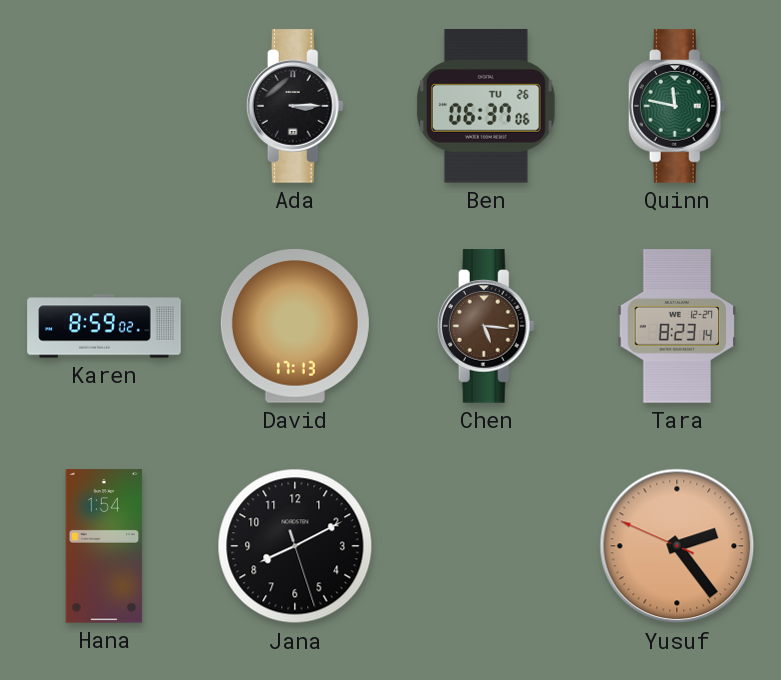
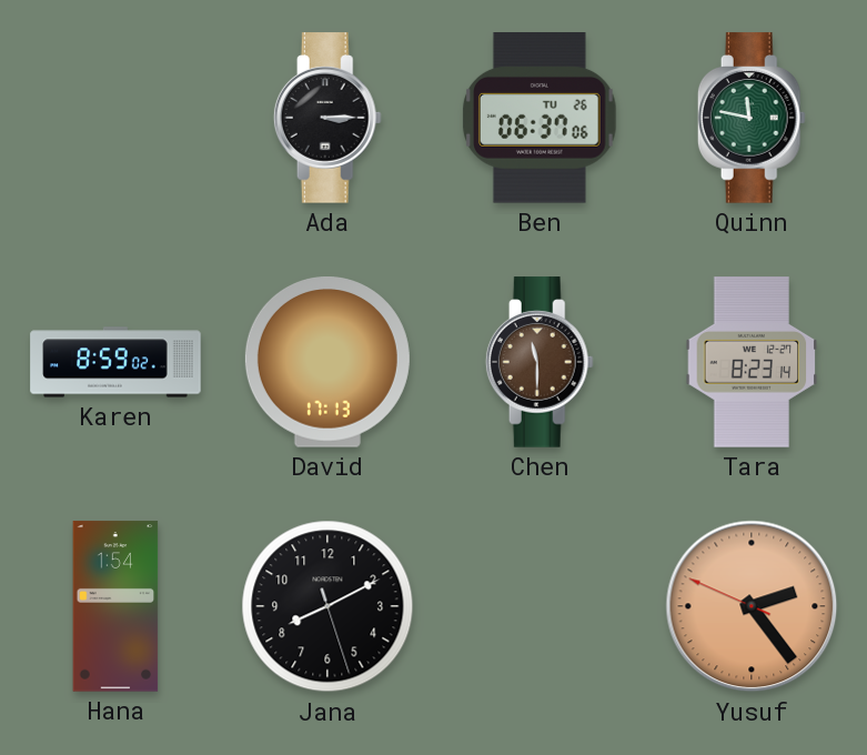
Chen: 5:16 -> 11:30 (540, 362)
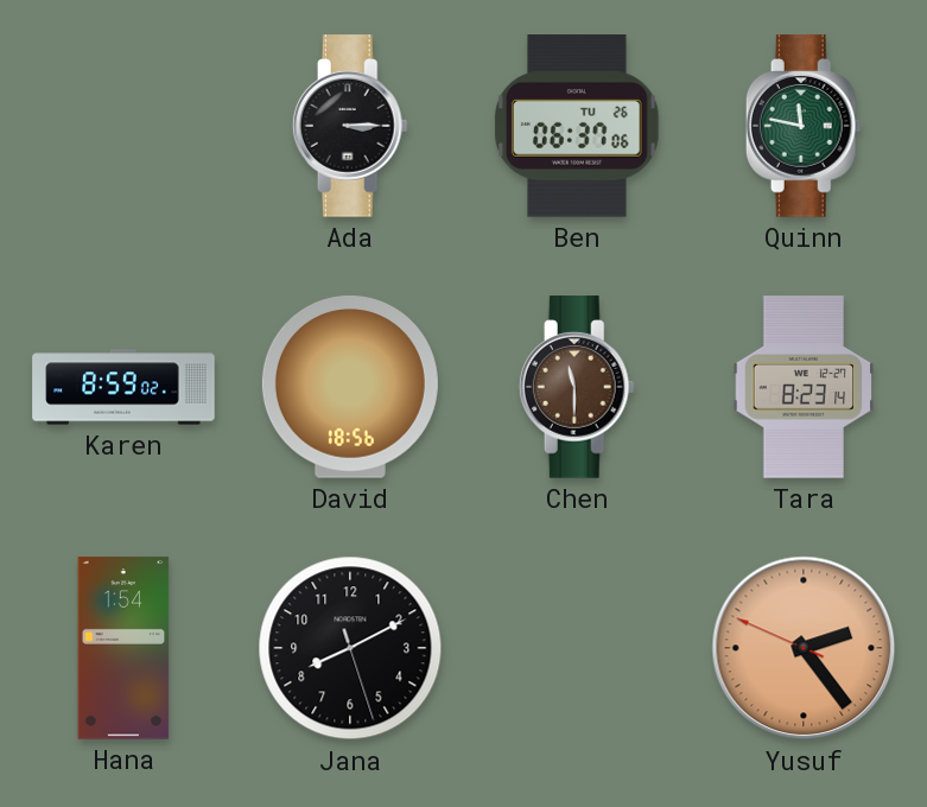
David: 17:13 -> 18:56 (350, 387)
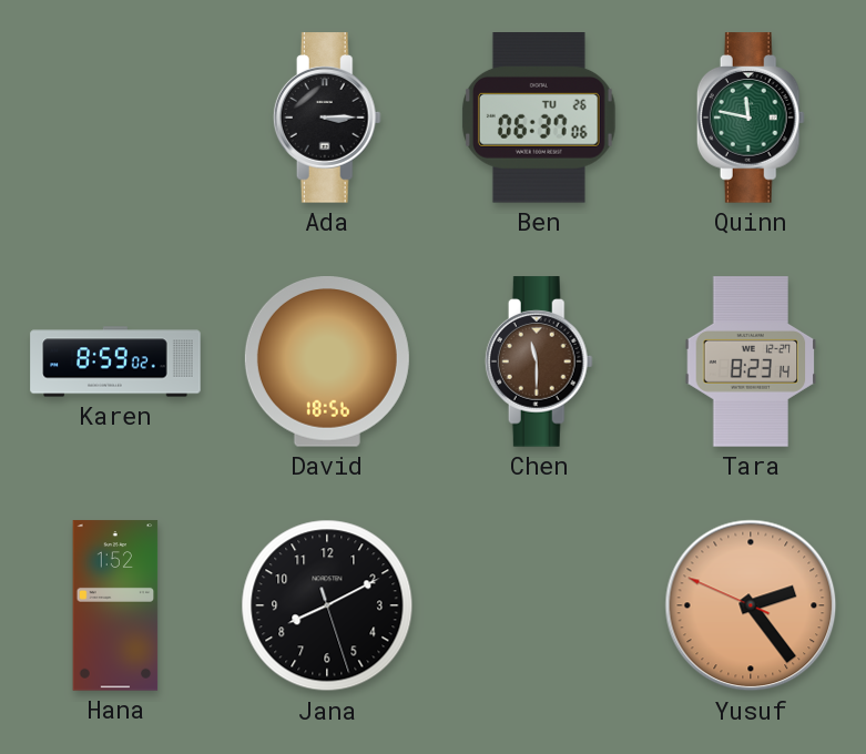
Hana: 1:54 -> 1:52 (115, 605)
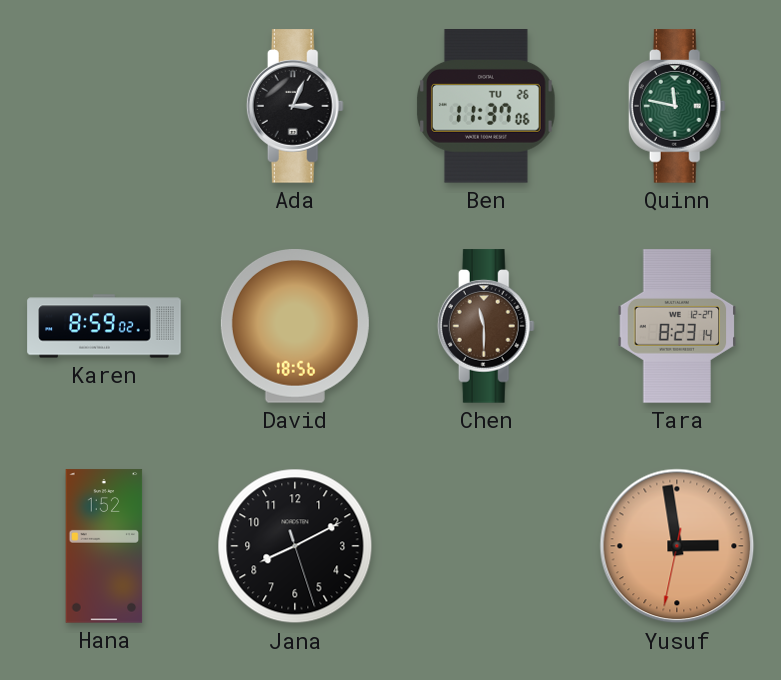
Ada: 3:15 -> 3:04 (295, 106)
Ben: 06:37 -> 11:37 (487, 107)
Yusuf: 2:23 -> 2:58 (677, 546)
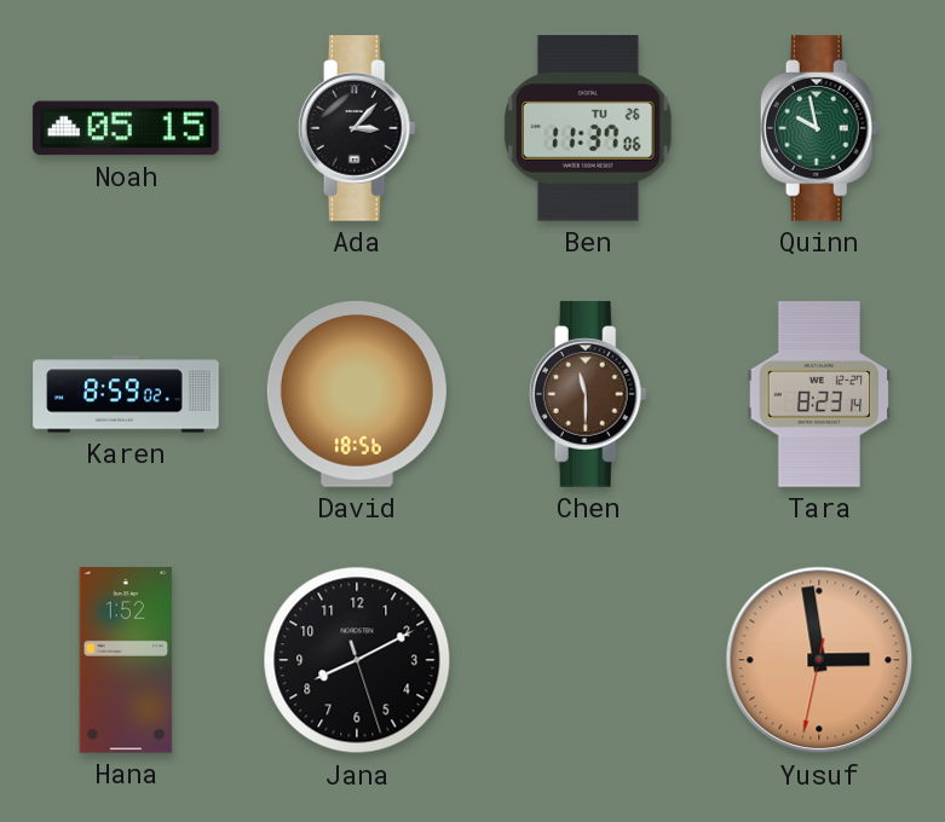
Noah: none -> 05:15 (126, 128)
Ada: 3:04 -> 3:07 (357, 128)
Quinn: 11:47 -> 9:58 (819, 128)
